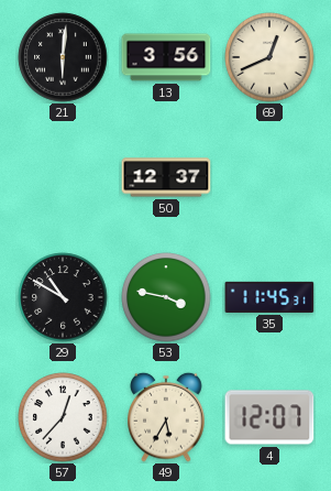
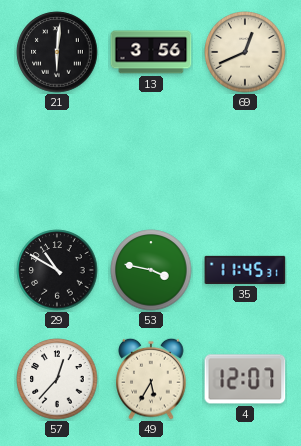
50: 12:37 -> none (166, 177)
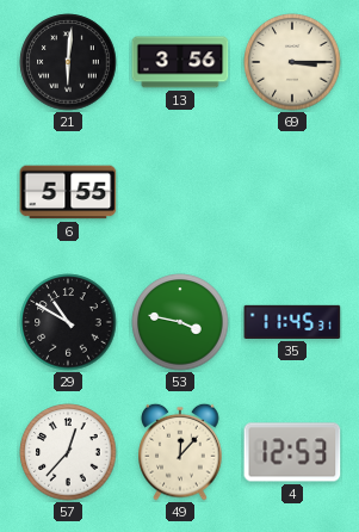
69: 12:41 -> 3:15 (292, 62)
6: none -> 5:55 (68, 192)
49: 5:35 -> 12:07 (180, 452)
4: 12:07 -> 12:53 (292, 452)
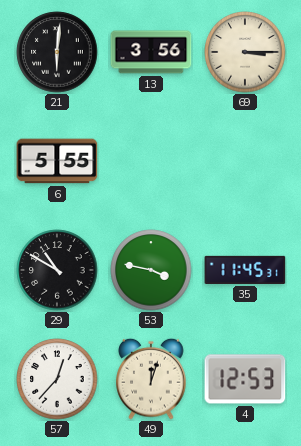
49: 12:07 -> 12:03 (151, 379)
